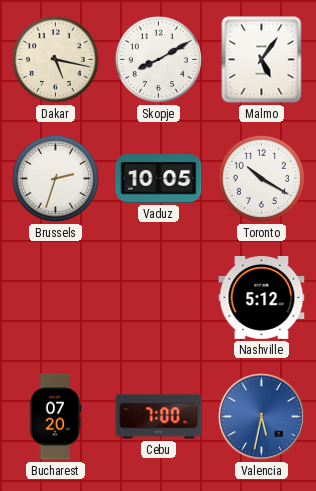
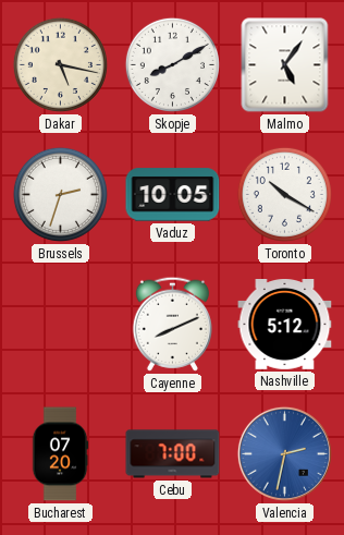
Cayenne: none -> 8:11 (172, 324)
Valencia: 5:32 -> 2:32 (284, 453)
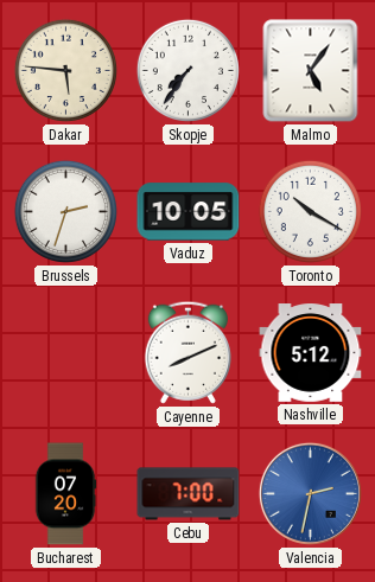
Dakar: 5:17 -> 5:46 (65, 70)
Skopje: 8:10 -> 7:36 (188, 70)
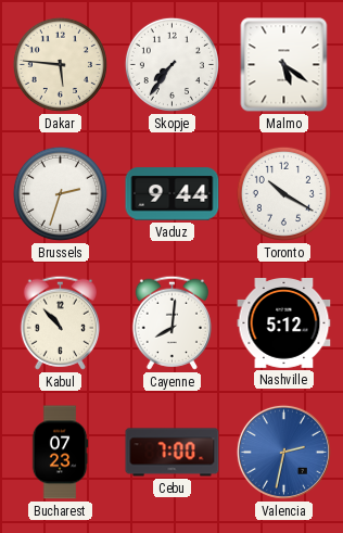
Malmo: 5:06 -> 5:21 (284, 65)
Vaduz: 10:05 -> 9:44 (173, 194)
Kabul: none -> 10:53 (60, 322)
Cayenne: 8:11 -> 8:01 (171, 322)
Bucharest: 07:20 -> 07:23 (60, 453)
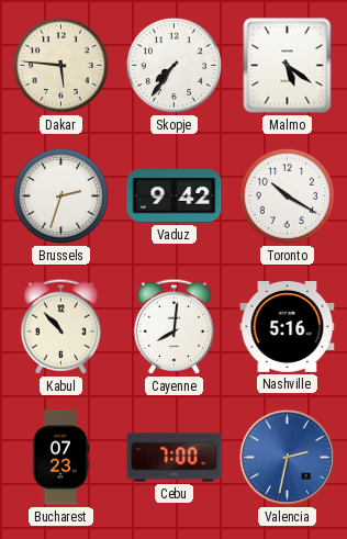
Vaduz: 9:44 -> 9:42 (175, 196)
Nashville: 5:12 -> 5:16 (288, 327)
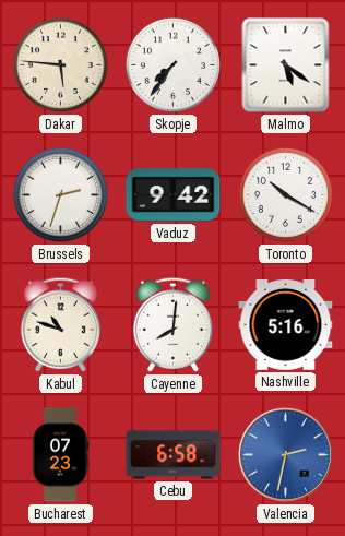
Kabul: 10:53 -> 10:48 (60, 324)
Cebu: 7:00 -> 6:58 (174, 455)
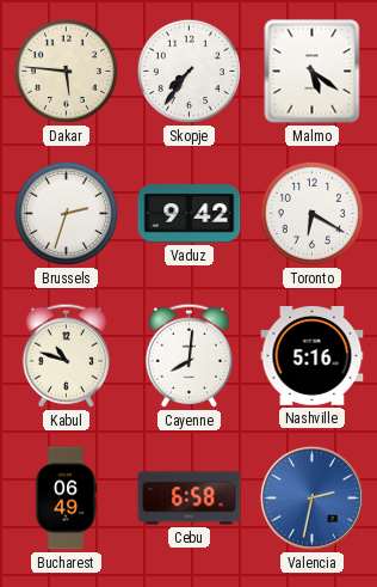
Toronto: 10:20 -> 6:20 (311, 213)
Bucharest: 07:23 -> 06:49 (66, 499)
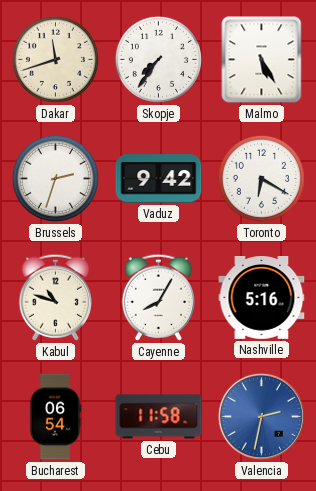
Dakar: 5:46 -> 11:42 (55, 59)
Malmo: 5:21 -> 5:25 (262, 60)
Cayenne: 8:01 -> 8:05 (158, 297)
Bucharest: 06:49 -> 06:54 (55, 417)
Cebu: 6:58 -> 11:58 (159, 417)
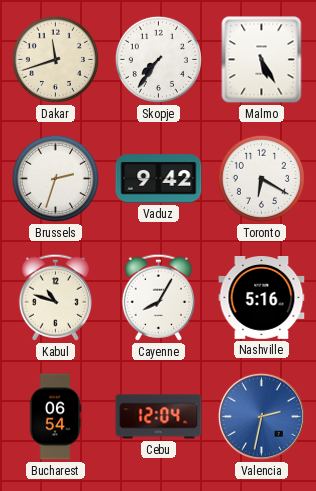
Cebu: 11:58 -> 12:04 (159, 417)
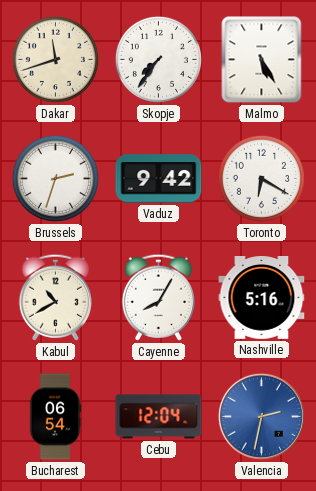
Kabul: 10:48 -> 10:40 (55, 297)
